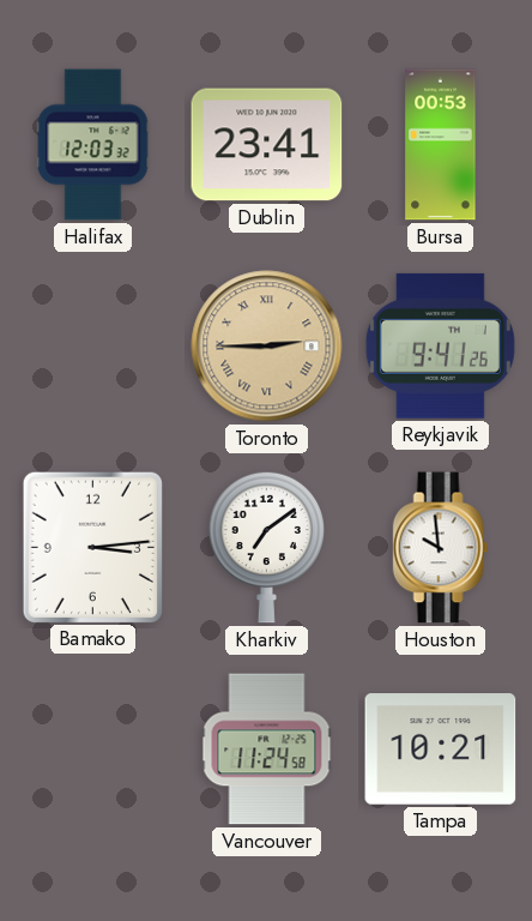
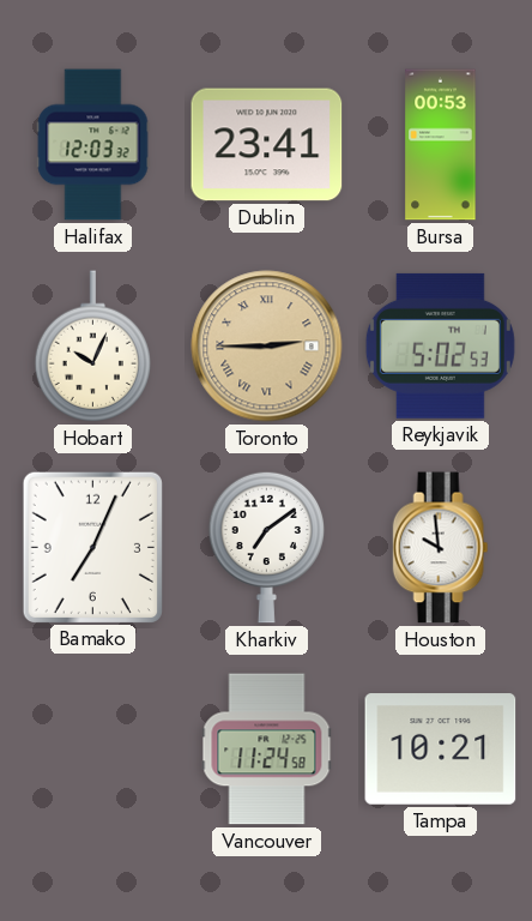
Hobart: none -> 10:04 (93, 347)
Reykjavik: 9:41 -> 5:02 (440, 345)
Bamako: 3:14 -> 7:04 (92, 547)
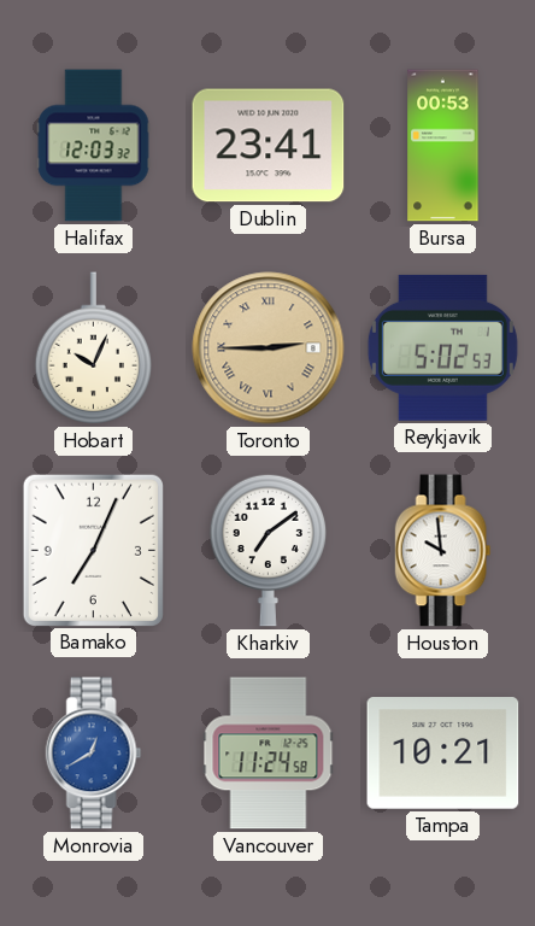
Monrovia: none -> 12:40 (94, 754)
